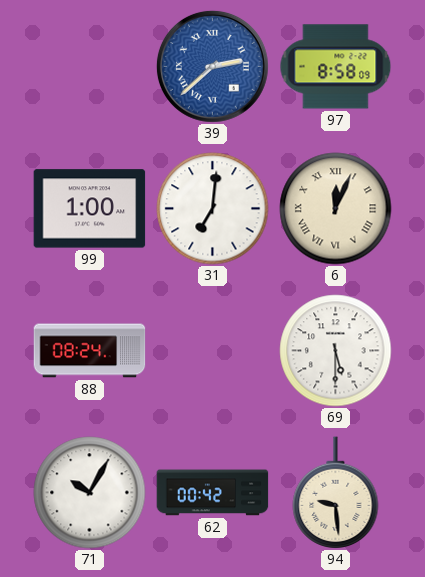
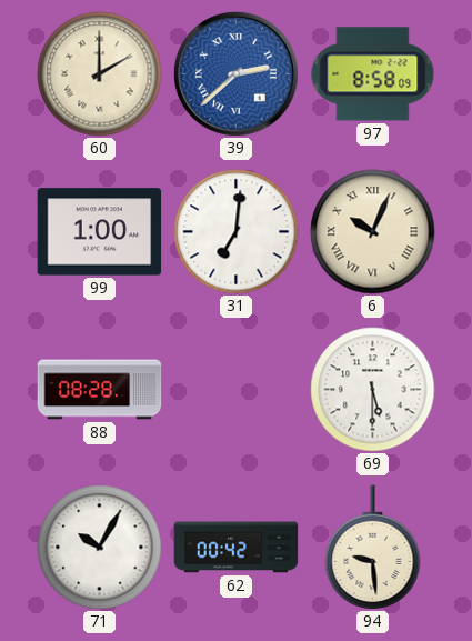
60: none -> 2:00 (100, 74)
6: 12:04 -> 10:04 (373, 232)
88: 08:24 -> 08:28 (100, 390)
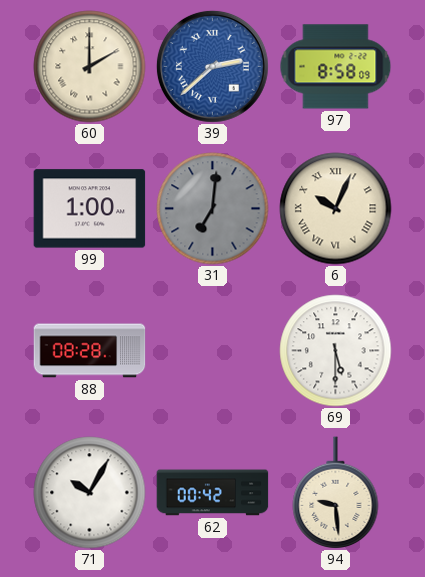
31 dial: white -> grey (213, 209)
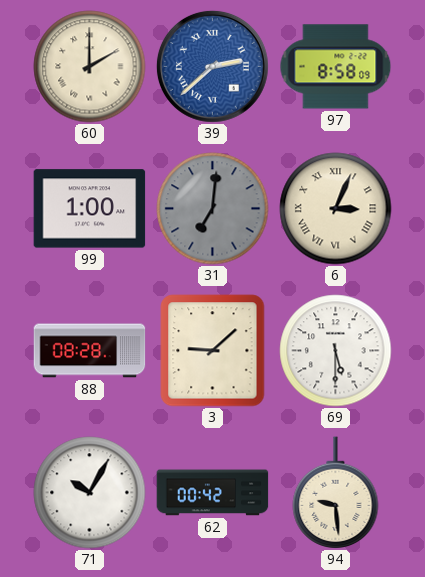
6: 10:04 -> 3:04 (336, 209)
3: none -> 9:08 (213, 351)
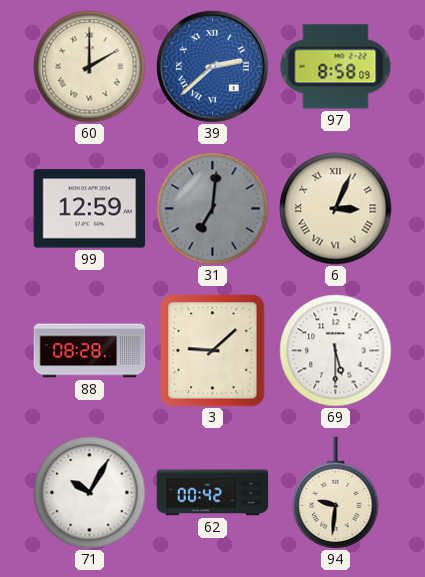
99: 1:00 -> 12:59 (90, 209)
94: 9:29 -> 9:31 (336, 493)
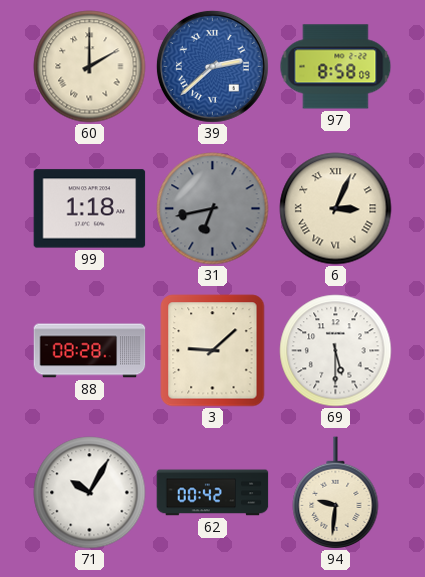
99: 12:59 -> 1:18 (90, 209)
31: 7:01 -> 6:43 (213, 209)
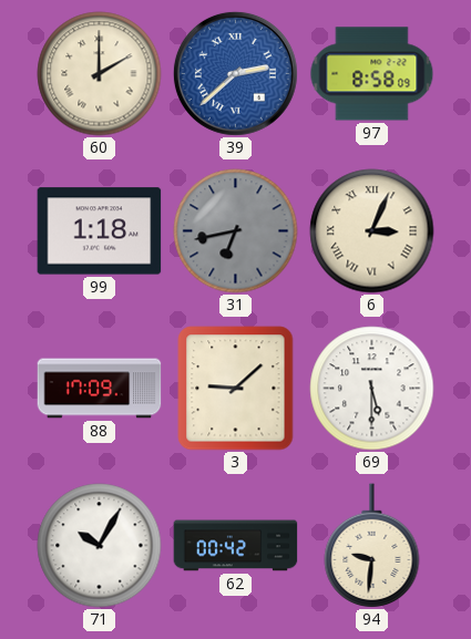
88: 08:28 -> 17:09 (100, 389)
